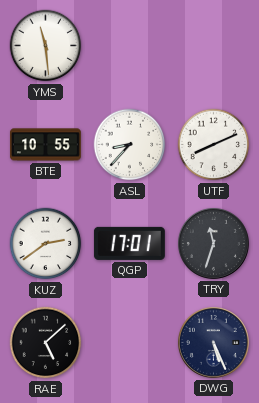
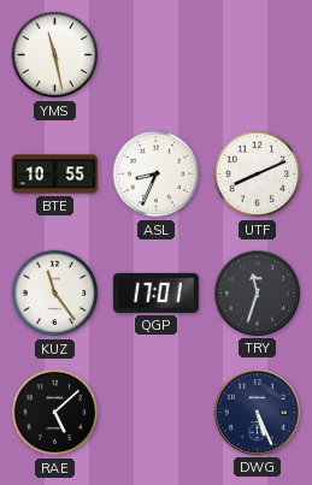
YMS: 11:29 -> 11:28 (55, 55)
ASL: 8:37 -> 8:34 (157, 175)
KUZ: 2:39 -> 11:24 (55, 294)
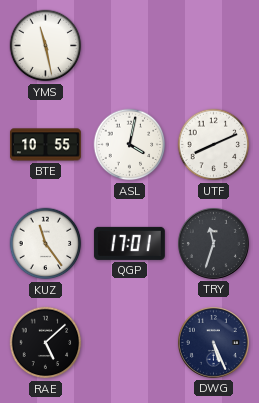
ASL: 8:34 -> 4:02 (130, 145)
